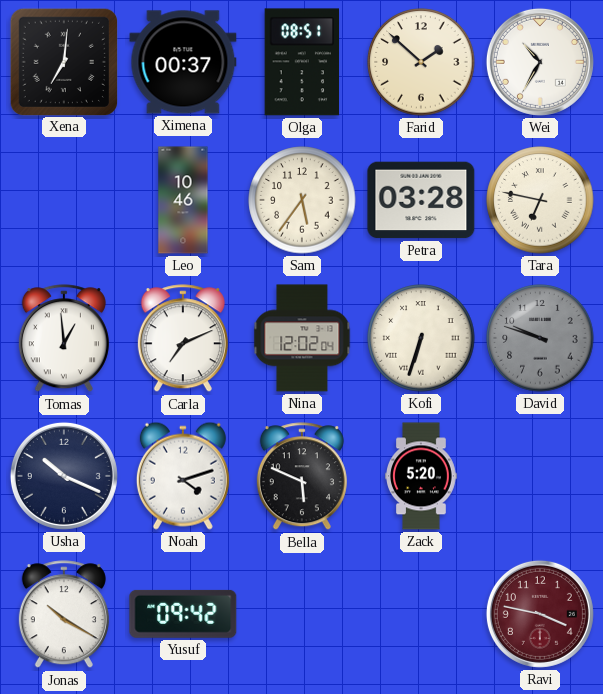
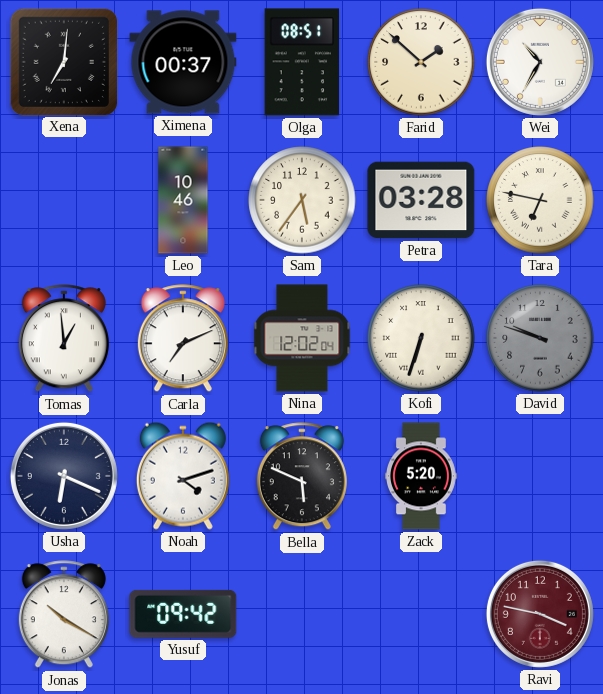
Usha: 10:19 -> 6:19 (64, 476)
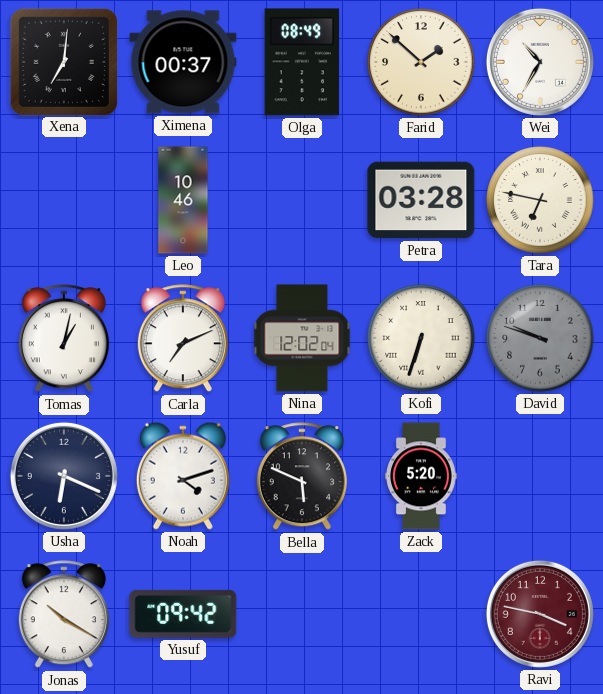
Olga: 08:51 -> 08:49 (302, 62)
Sam: 5:36 -> none (302, 200)
Tomas: 12:59 -> 1:02 (64, 339)
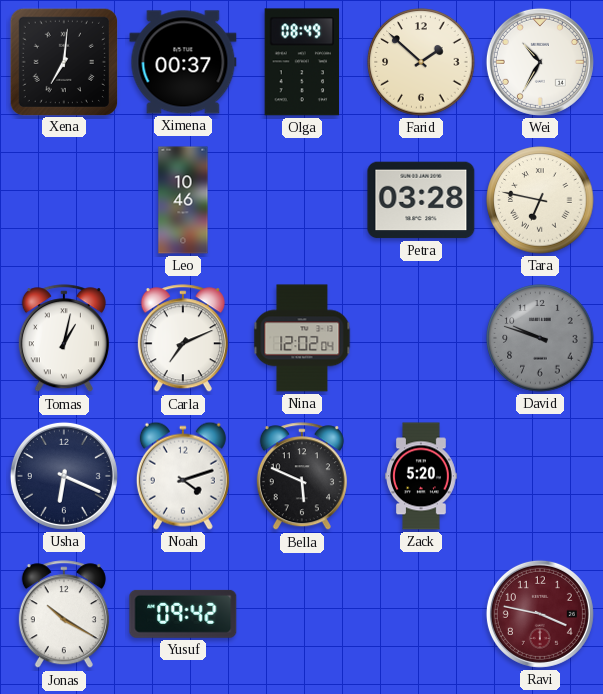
Kofi: 6:33 -> none (421, 338)
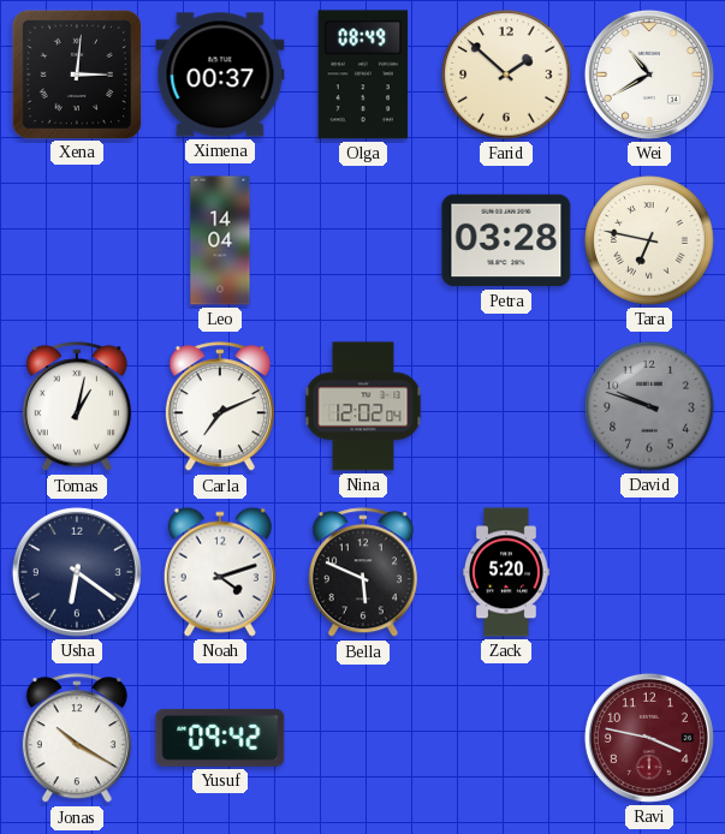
Xena: 7:01 -> 3:01 (76, 73)
Wei: 10:35 -> 10:40 (649, 75)
Leo: 10:46 -> 14:04 (220, 240)
Usha: 6:19 -> 6:21 (77, 572)
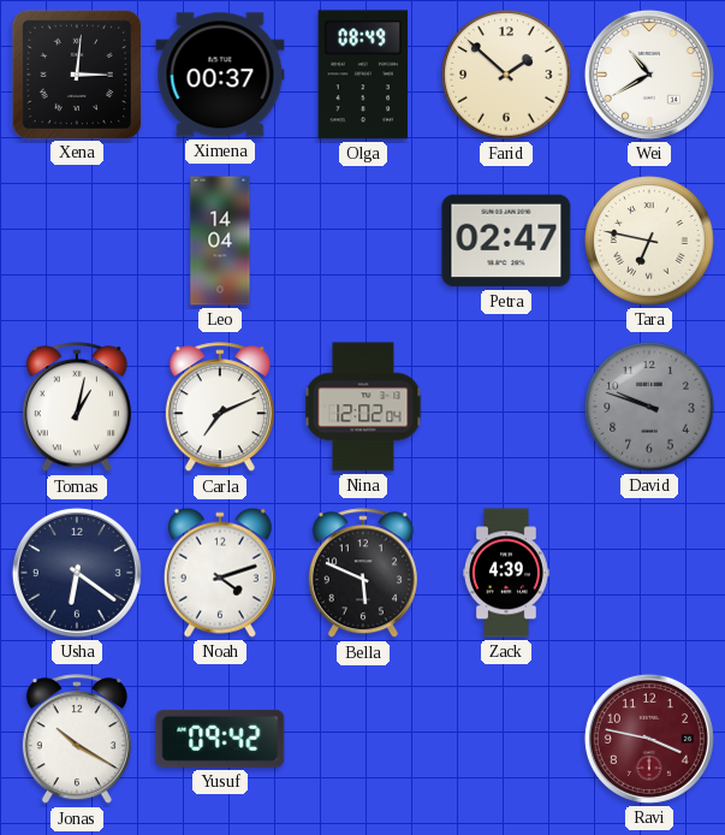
Petra: 03:28 -> 02:47 (506, 241)
Zack: 5:20 -> 4:39 (507, 573)
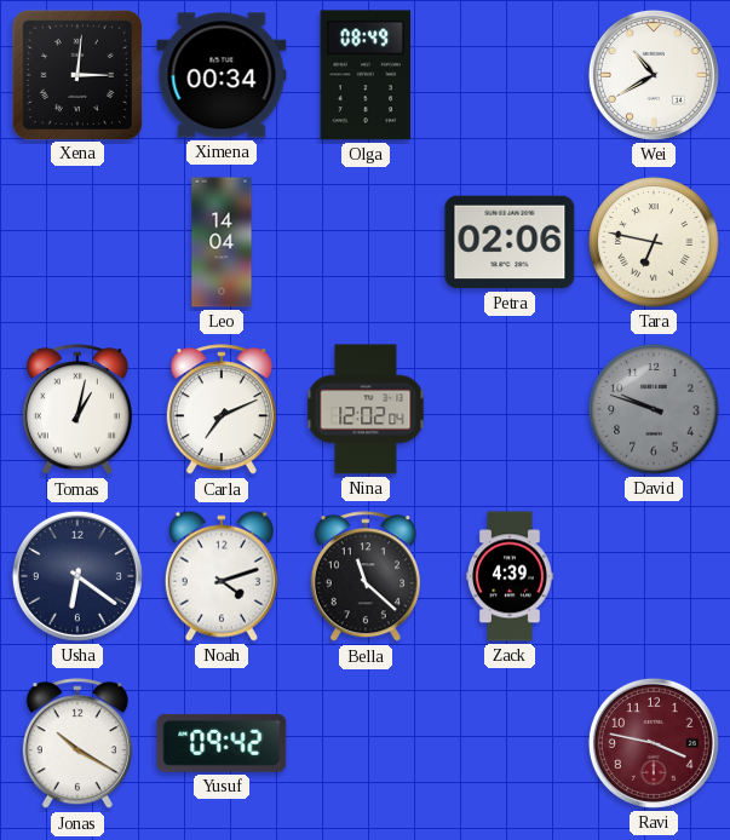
Ximena: 00:37 -> 00:34 (222, 75)
Farid: 1:52 -> none (506, 75)
Petra: 02:47 -> 02:06 (510, 242)
Bella: 5:49 -> 11:22 (366, 577)
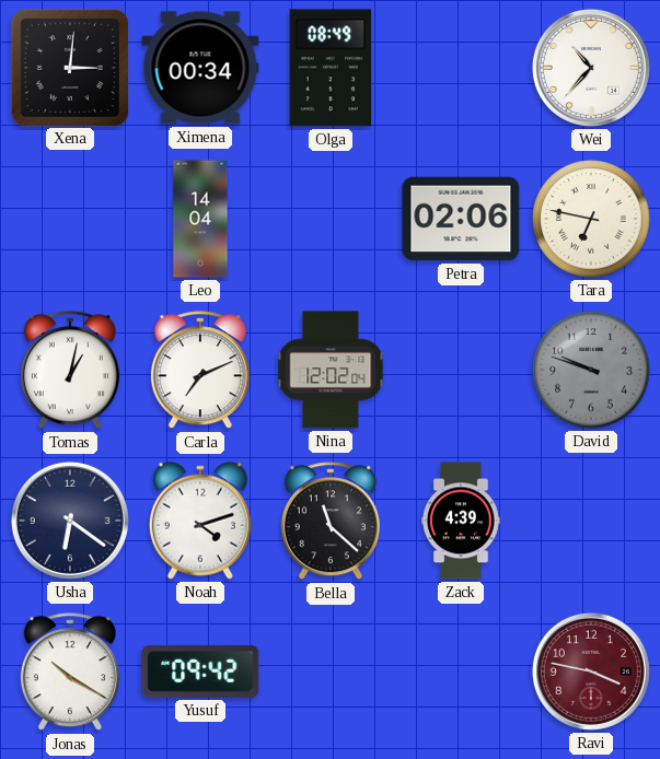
Wei: 10:40 -> 10:37 (591, 68)
